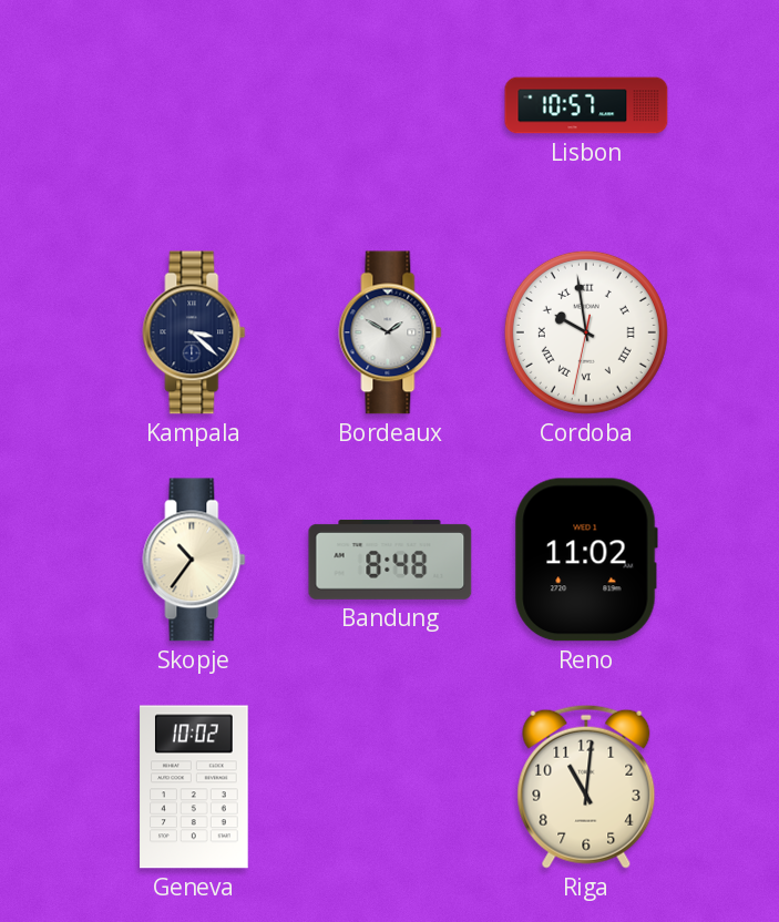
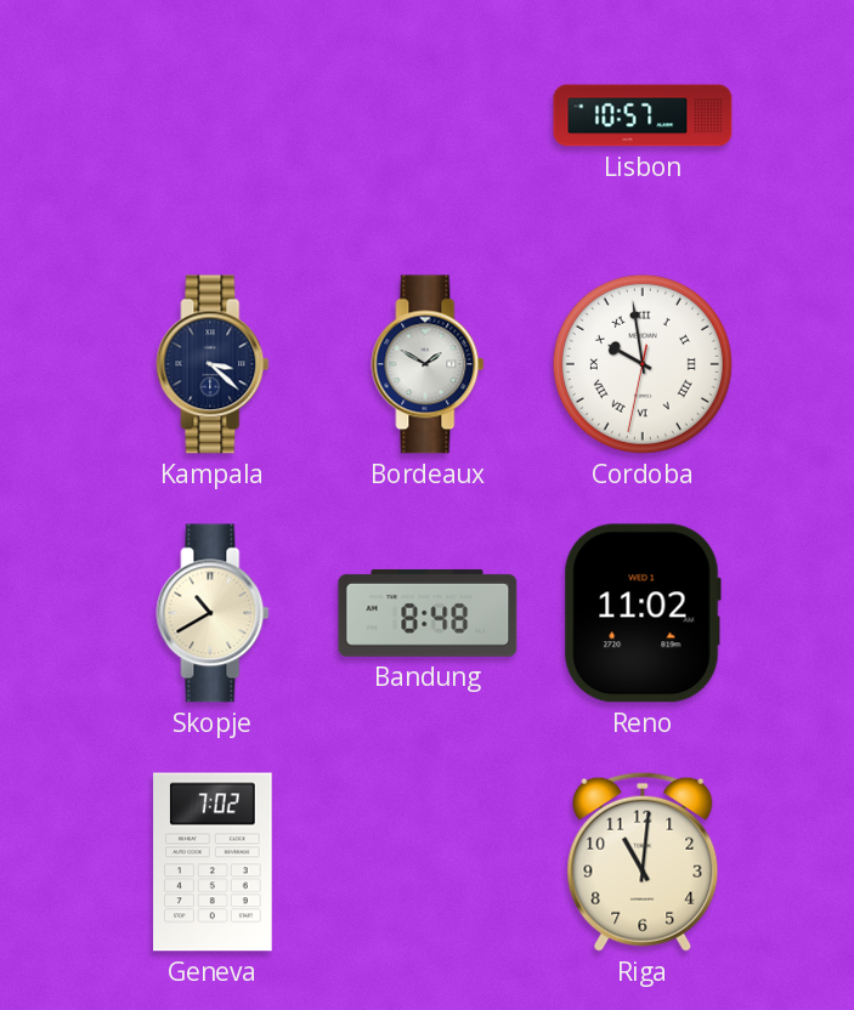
Skopje: 10:36 -> 10:40 (213, 613)
Geneva: 10:02 -> 7:02 (213, 862)
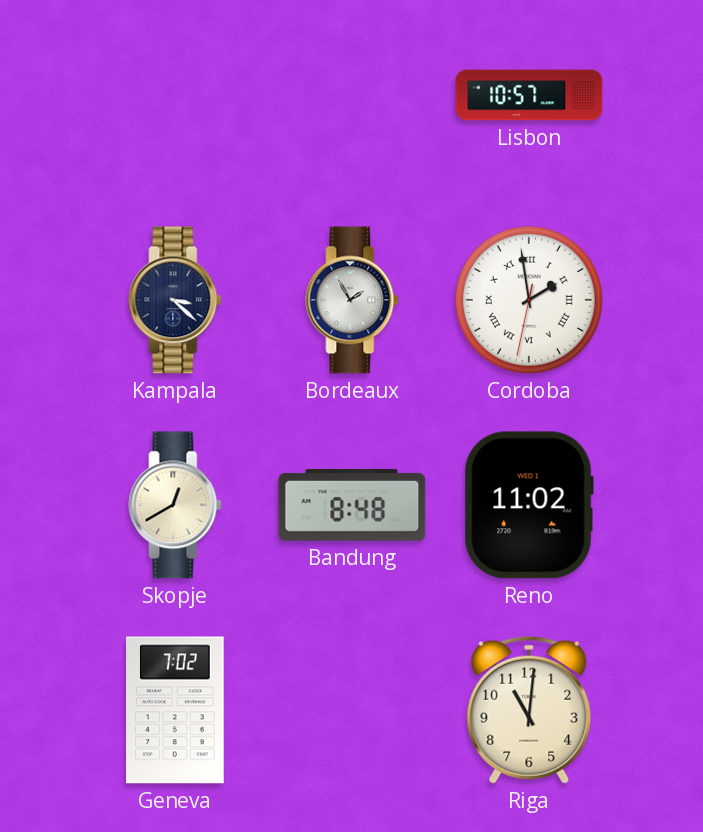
Bordeaux: 1:50 -> 1:55 (352, 300)
Cordoba: 9:58 -> 1:58 (529, 300)
Skopje: 10:40 -> 12:40 (175, 505)
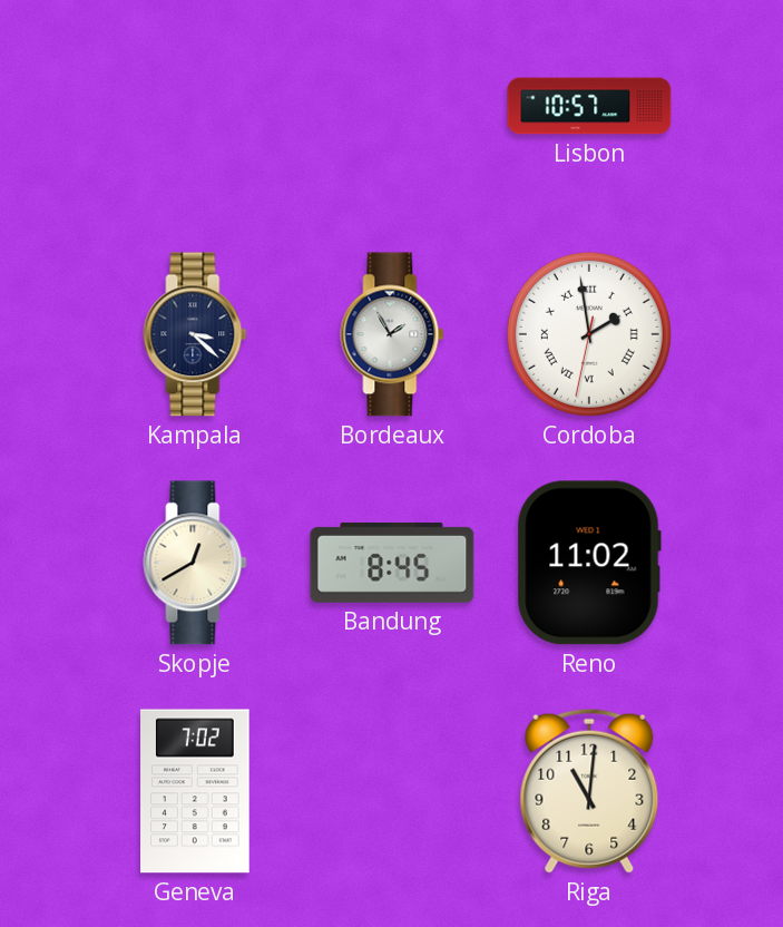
Bandung: 8:48 -> 8:45 (392, 563)
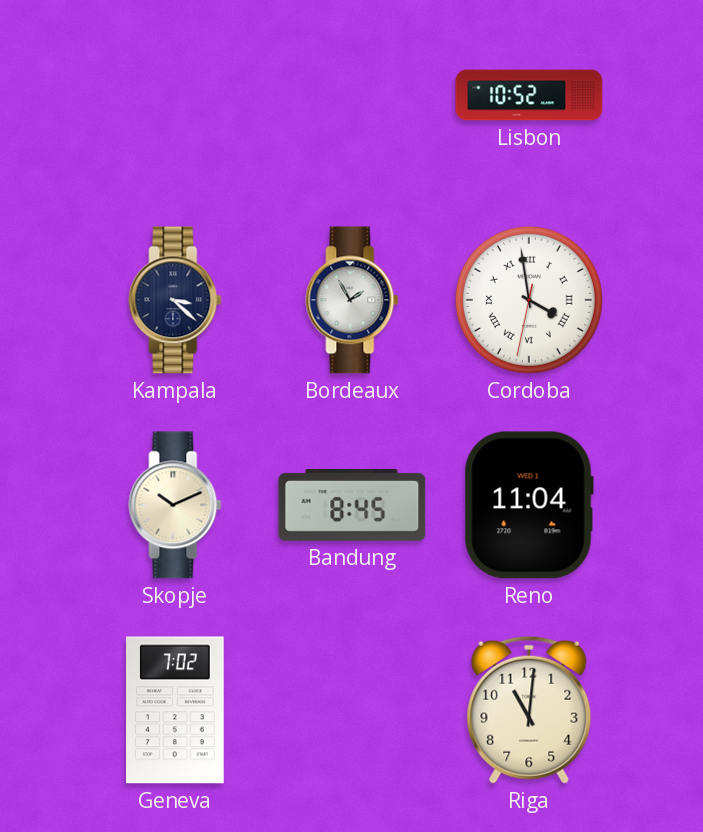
Lisbon: 10:57 -> 10:52 (529, 95)
Cordoba: 1:58 -> 3:58 (529, 300)
Skopje: 12:40 -> 10:11 (175, 505)
Reno: 11:02 -> 11:04 (529, 505)
